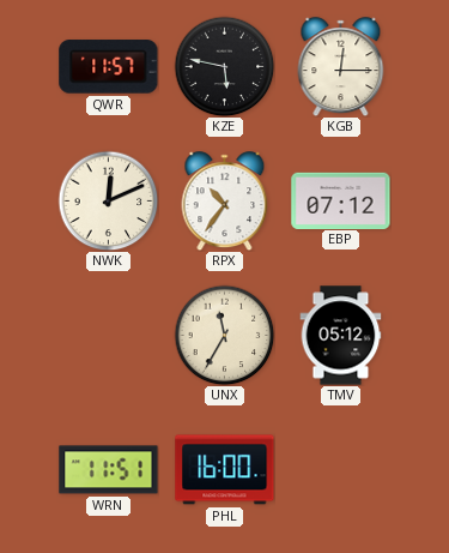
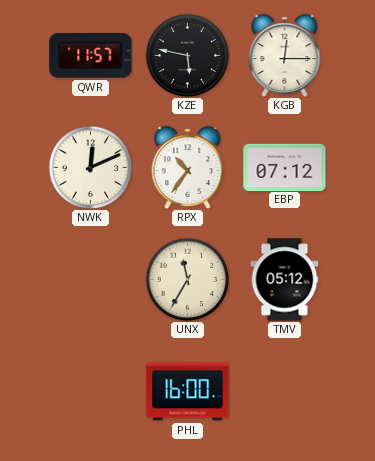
WRN: 11:51 -> none (109, 470)
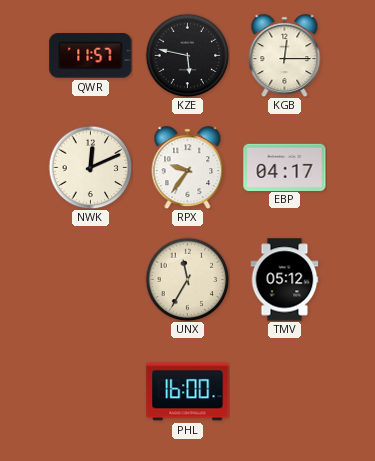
RPX: 10:36 -> 9:36 (188, 168)
EBP: 07:12 -> 04:17 (285, 167)
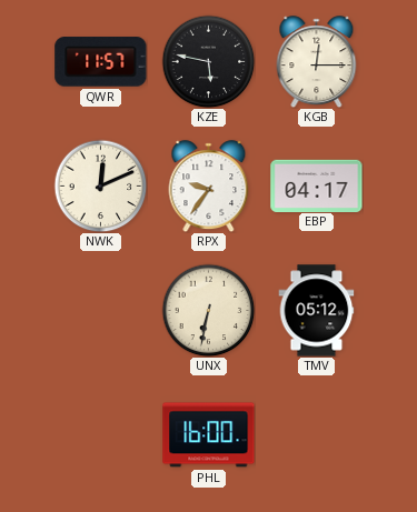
UNX: 11:35 -> 6:32 (208, 310)
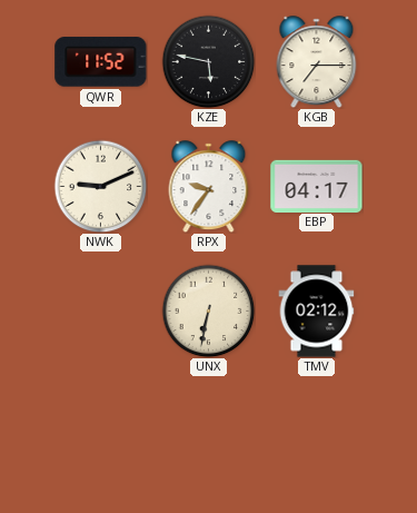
QWR: 11:57 -> 11:52 (101, 62)
KGB: 12:15 -> 7:15 (317, 62)
NWK: 12:11 -> 9:11 (100, 186)
TMV: 05:12 -> 02:12 (317, 312)
PHL: 16:00 -> none (209, 435)
